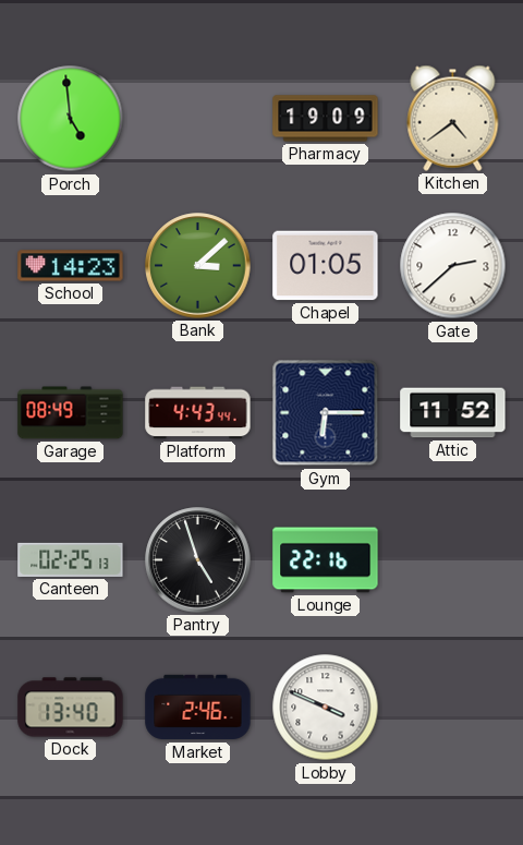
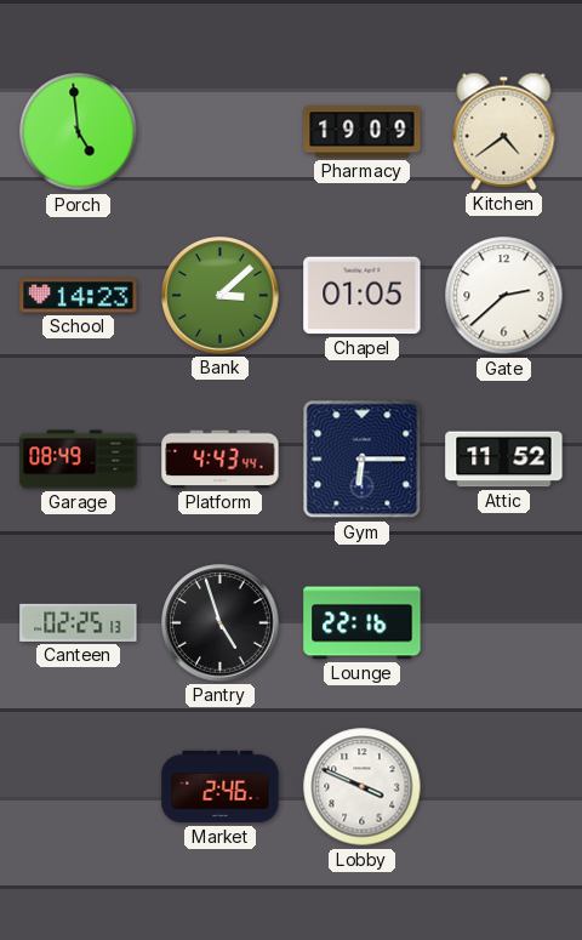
Dock: 13:40 -> none (71, 708)
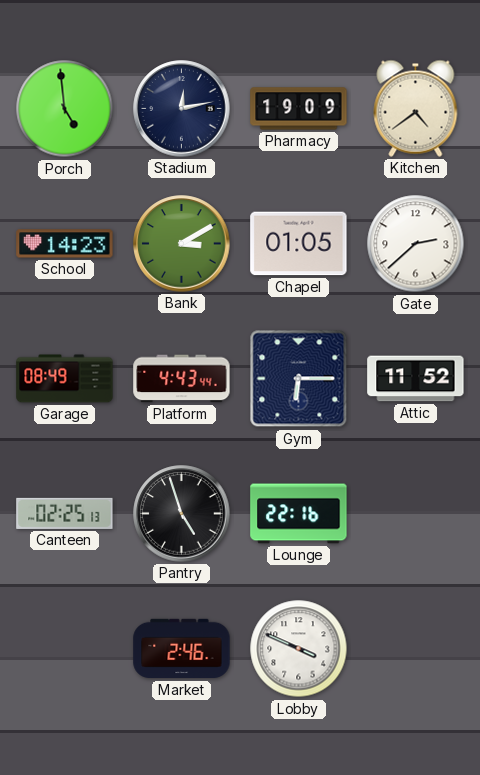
Stadium: none -> 12:13 (182, 109)
Bank: 3:08 -> 3:10 (182, 244)
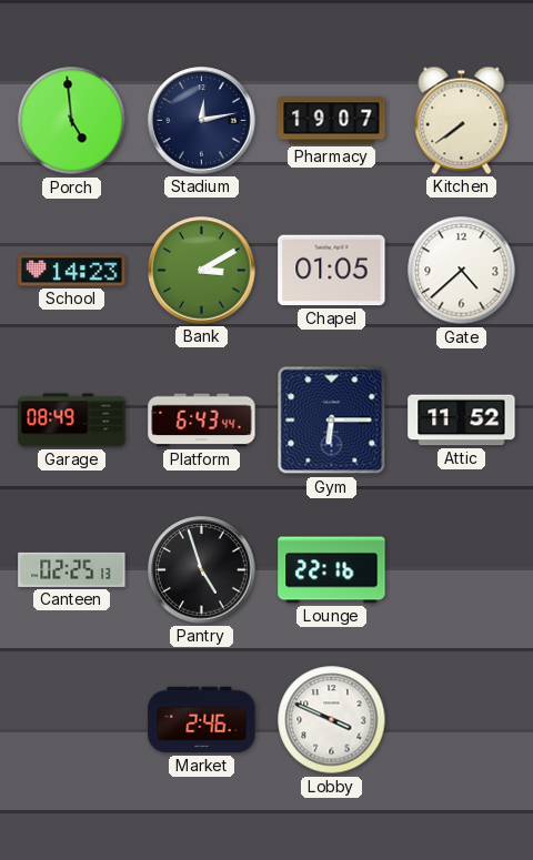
Pharmacy: 19:09 -> 19:07 (332, 121)
Kitchen: 4:39 -> 7:39 (462, 120)
Gate: 2:38 -> 4:38 (462, 271)
Platform: 4:43 -> 6:43 (202, 421)
